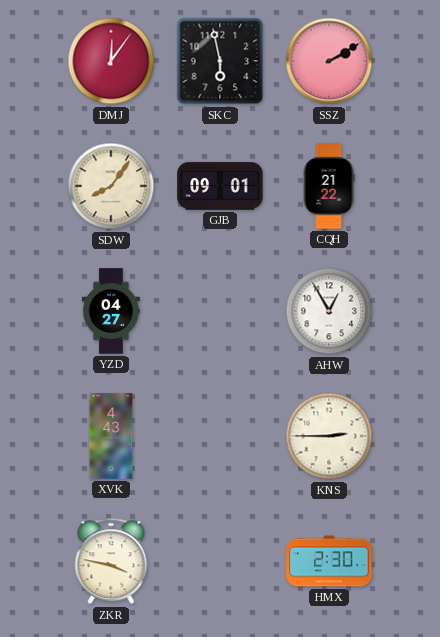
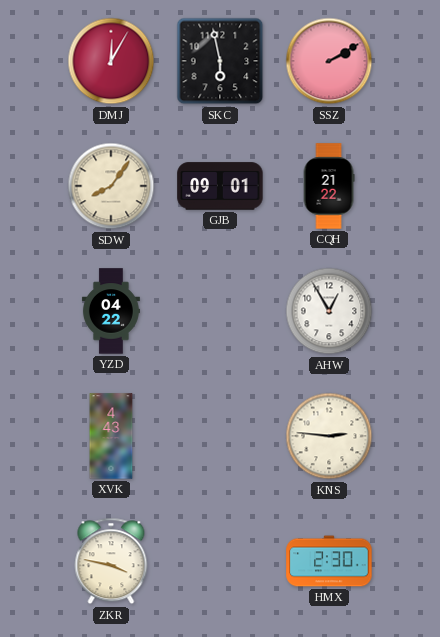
DMJ: 12:06 -> 12:05 (111, 61)
YZD: 04:27 -> 04:22 (111, 311)
KNS: 2:45 -> 2:46 (329, 436)
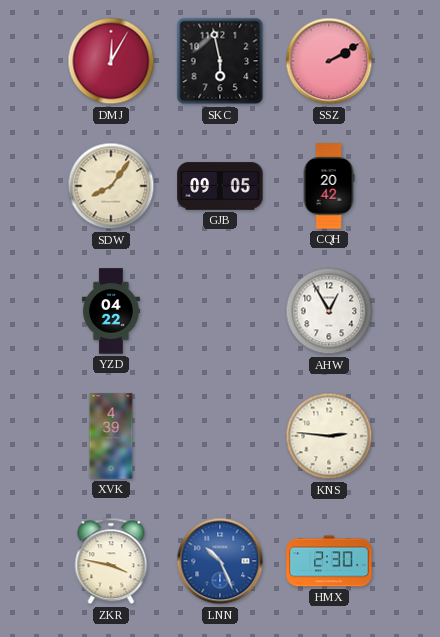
GJB: 09:01 -> 09:05 (220, 186)
CQH: 21:22 -> 20:42 (329, 186)
XVK: 4:43 -> 4:39 (111, 436)
LNN: none -> 10:26 (220, 561)
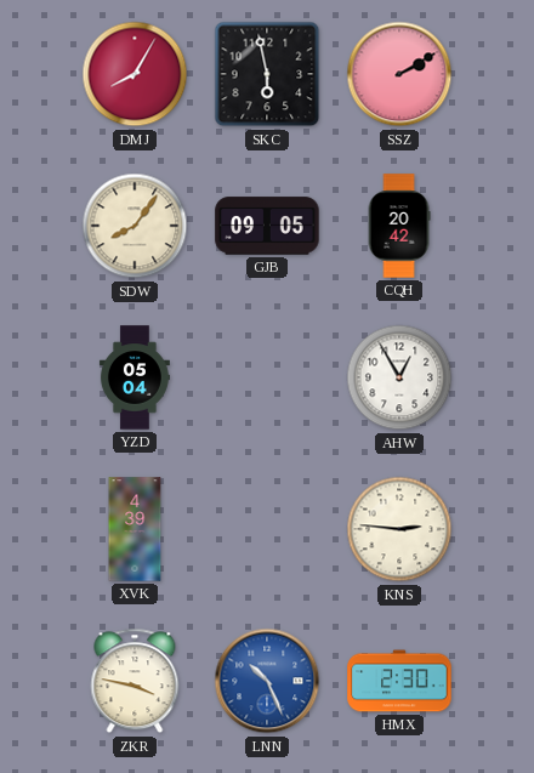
DMJ: 12:05 -> 8:05 (135, 74)
YZD: 04:22 -> 05:04 (135, 377)
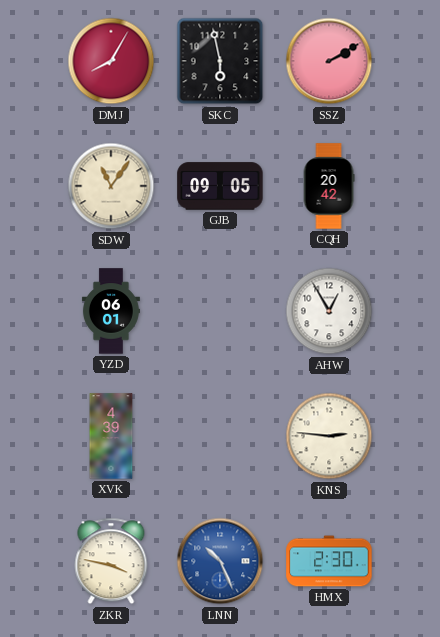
SDW: 8:06 -> 11:06 (111, 186)
YZD: 05:04 -> 06:01 (111, 311)
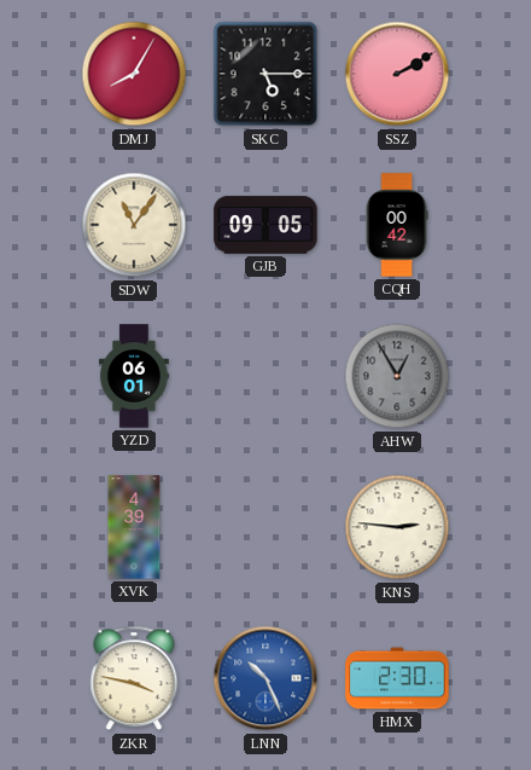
SKC: 5:58 -> 5:15 (265, 74)
CQH: 20:42 -> 00:42 (397, 225)
AHW dial: white -> grey (397, 376)
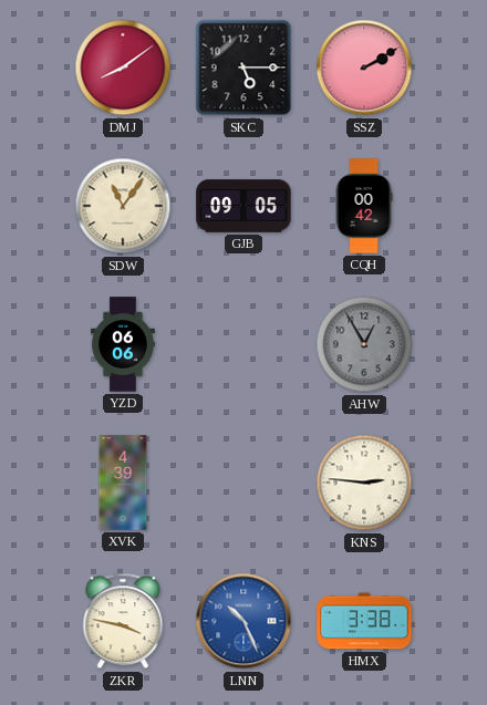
DMJ: 8:05 -> 8:09 (123, 68)
YZD: 06:01 -> 06:06 (123, 344)
HMX: 2:30 -> 3:38 (364, 621)
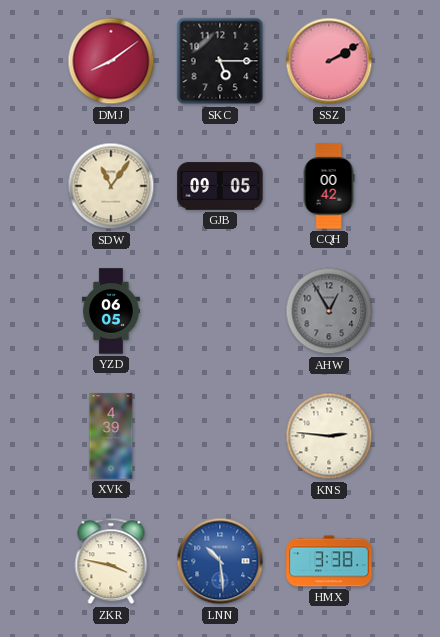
YZD: 06:06 -> 06:05 (111, 311)
LNN: 10:26 -> 10:29 (220, 561)
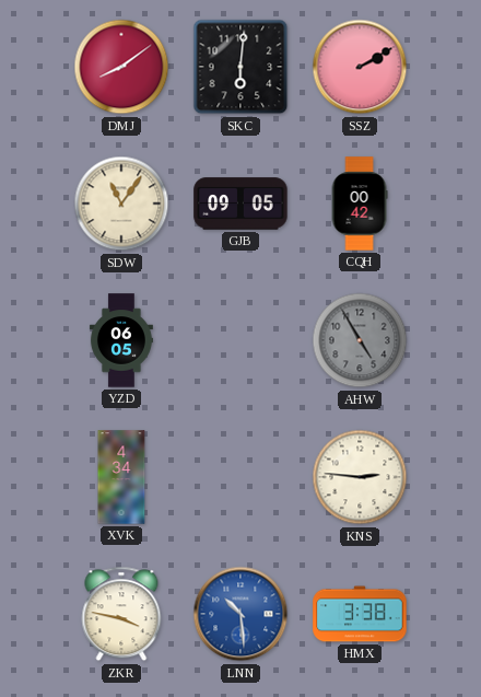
SKC: 5:15 -> 6:01 (241, 67)
AHW: 12:55 -> 4:55 (360, 340)
XVK: 4:39 -> 4:34 (121, 477)
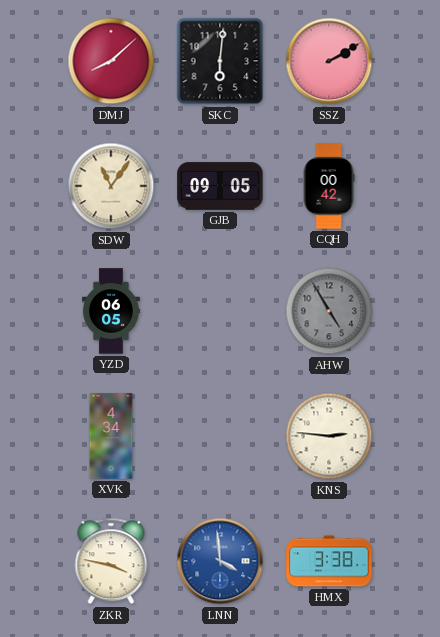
DMJ: 8:09 -> 8:08 (111, 61)
LNN: 10:29 -> 3:59 (220, 561)
